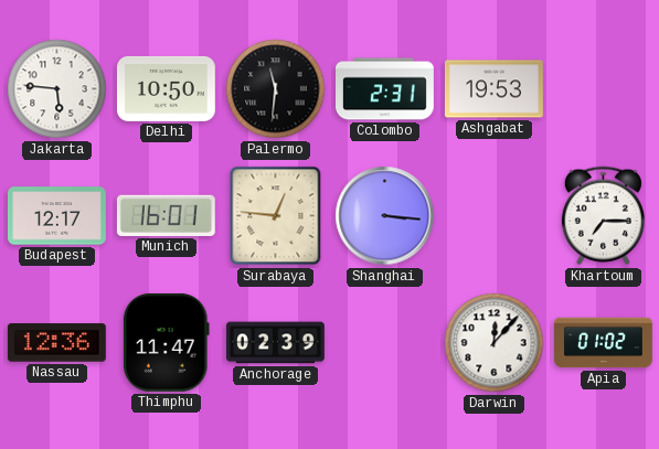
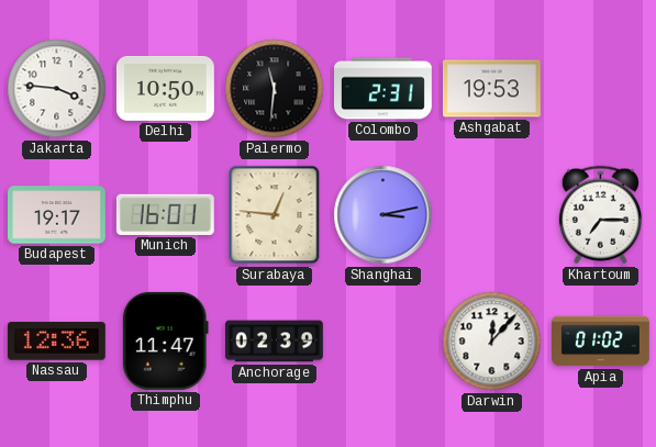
Jakarta: 5:46 -> 3:46 (57, 89)
Budapest: 12:17 -> 19:17 (56, 215)
Shanghai: 3:16 -> 3:13 (383, 215)
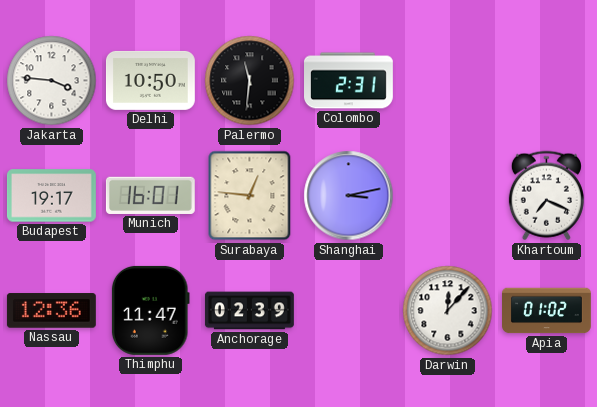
Ashgabat: 19:53 -> none (491, 89)
Khartoum: 7:15 -> 7:19 (546, 196)
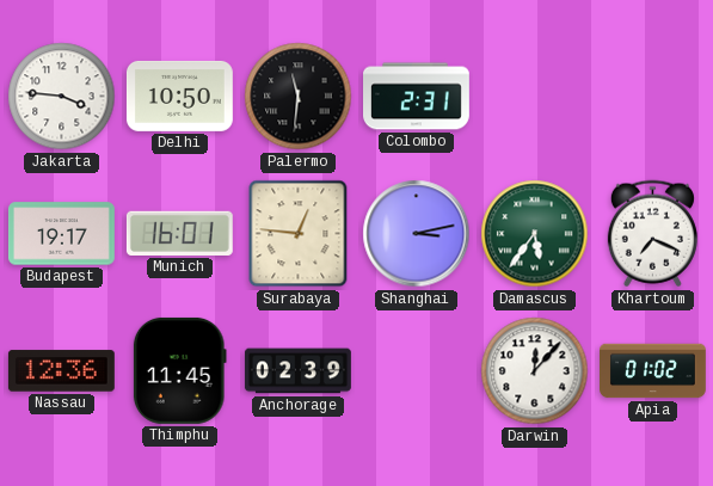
Damascus: none -> 5:36 (535, 234)
Thimphu: 11:47 -> 11:45 (179, 370)
